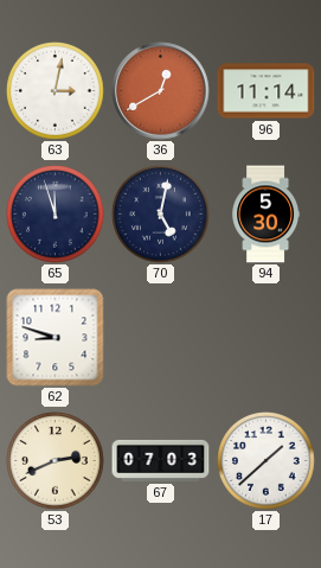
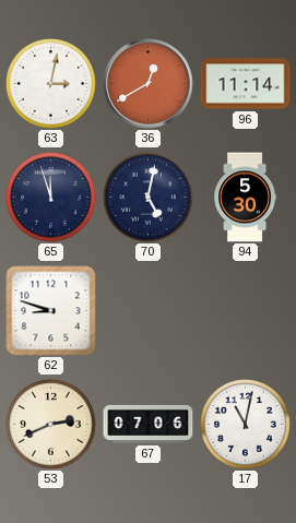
67: 07:03 -> 07:06 (149, 424)
17: 1:38 -> 11:02 (246, 425)
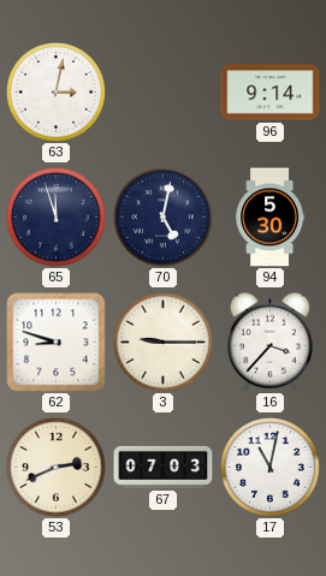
36: 12:40 -> none (149, 84)
96: 11:14 -> 9:14 (271, 93)
3: none -> 9:15 (164, 343)
16: none -> 3:37 (269, 342)
67: 07:06 -> 07:03 (164, 467)
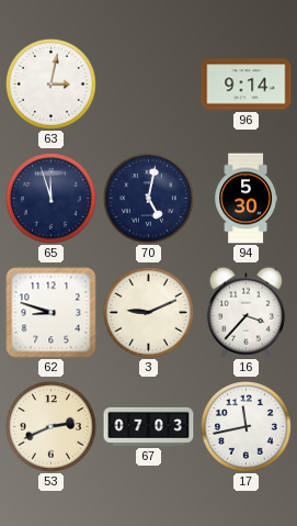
3: 9:15 -> 9:11 (149, 313)
17: 11:02 -> 11:43 (247, 427)
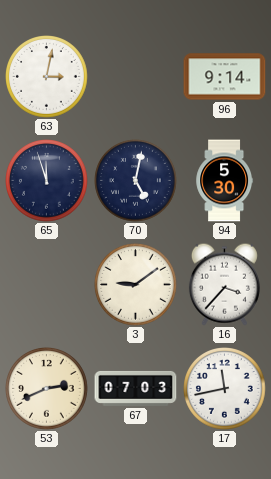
62: 8:48 -> none (52, 313)
3: 9:11 -> 9:09 (136, 285)
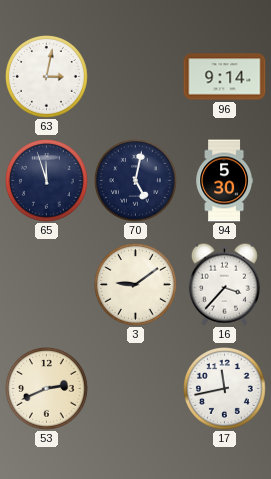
67: 07:03 -> none (136, 388)
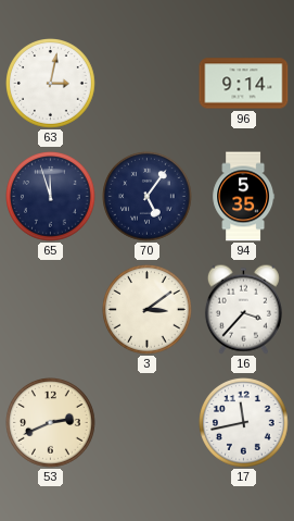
70: 5:02 -> 5:06 (148, 197)
94: 5:30 -> 5:35 (244, 197)
3: 9:09 -> 3:09 (148, 310)
